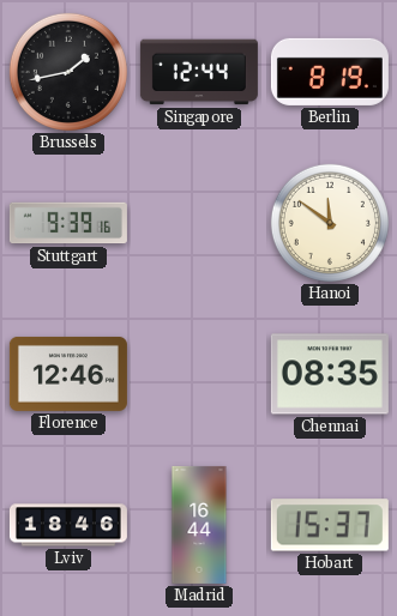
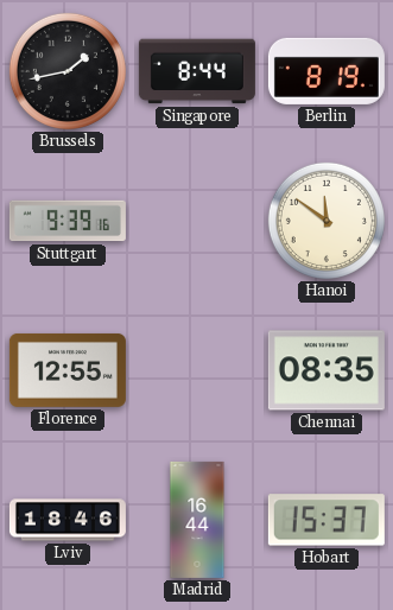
Singapore: 12:44 -> 8:44 (197, 71)
Florence: 12:46 -> 12:55 (68, 370)
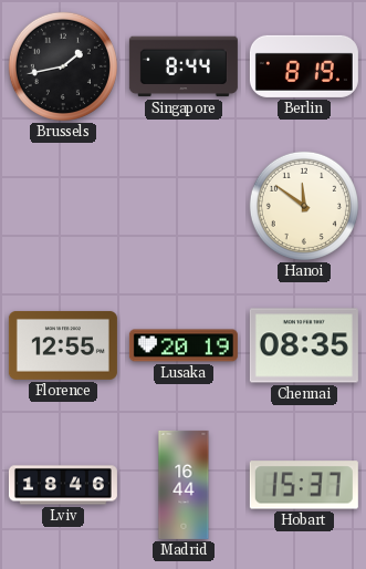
Stuttgart: 9:39 -> none (68, 221)
Lusaka: none -> 20:19 (184, 345)
